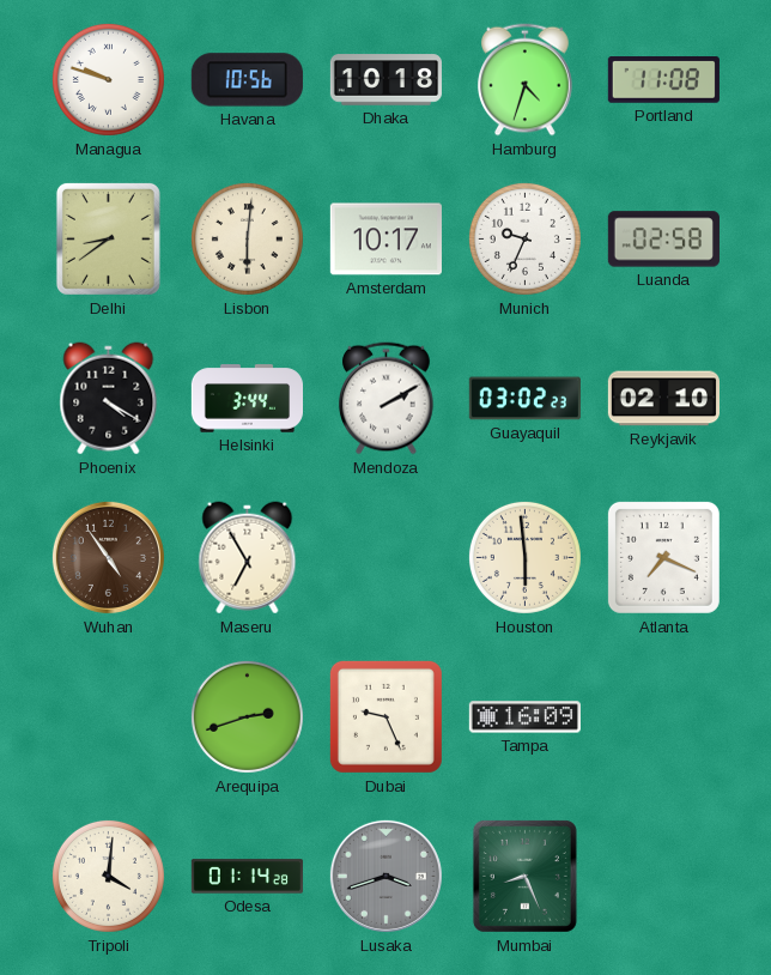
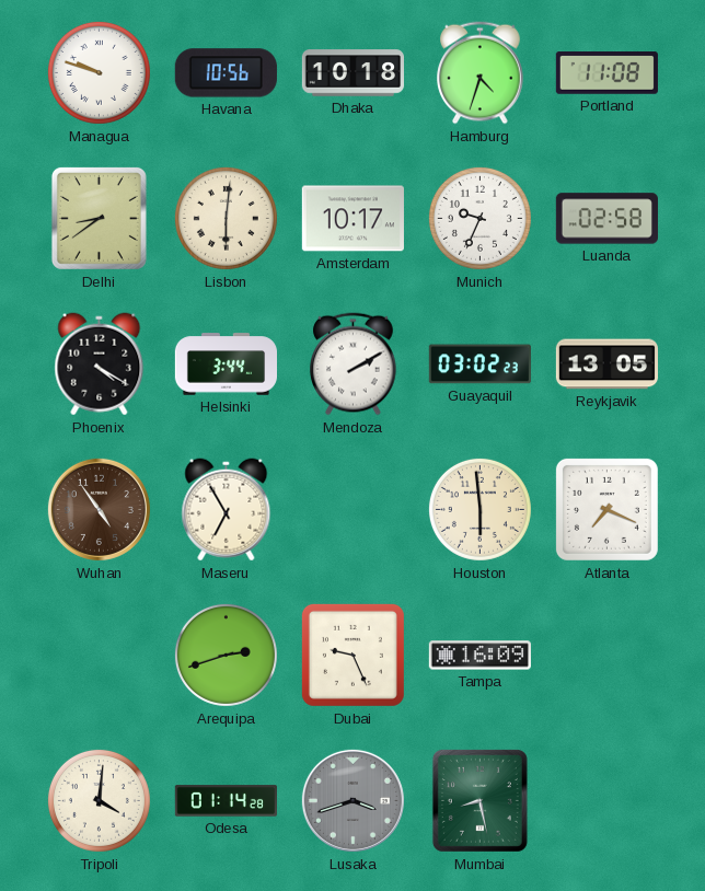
Reykjavik: 02:10 -> 13:05 (606, 364)
Mumbai: 8:26 -> 8:28 (479, 800)
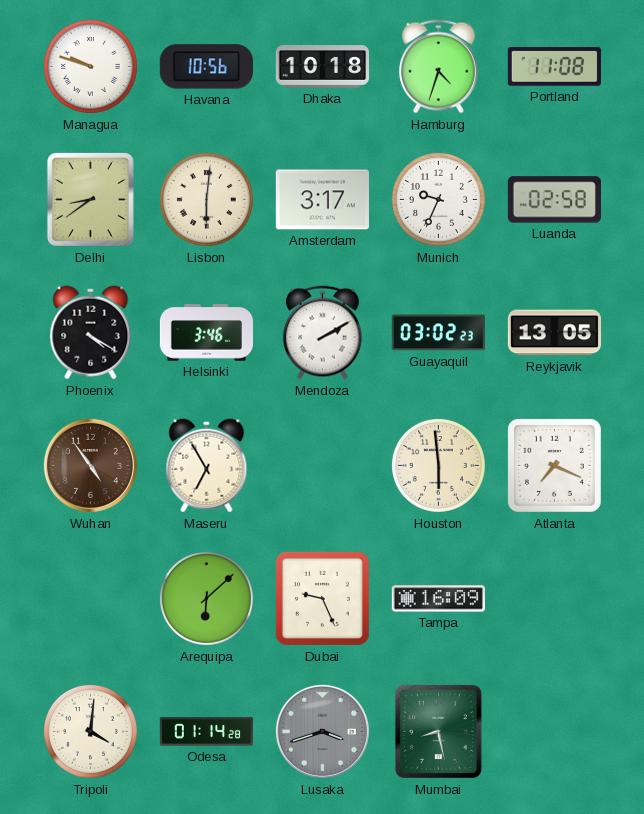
Amsterdam: 10:17 -> 3:17 (322, 200)
Helsinki: 3:44 -> 3:46 (206, 333)
Arequipa: 2:42 -> 6:08 (206, 598)
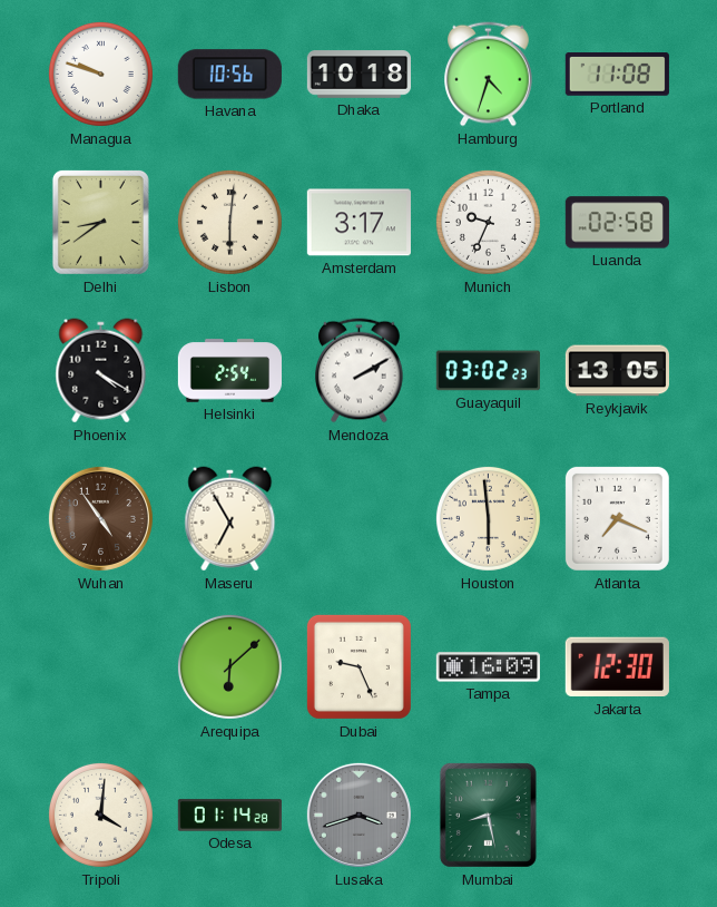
Helsinki: 3:46 -> 2:54 (229, 371)
Jakarta: none -> 12:30 (617, 667)
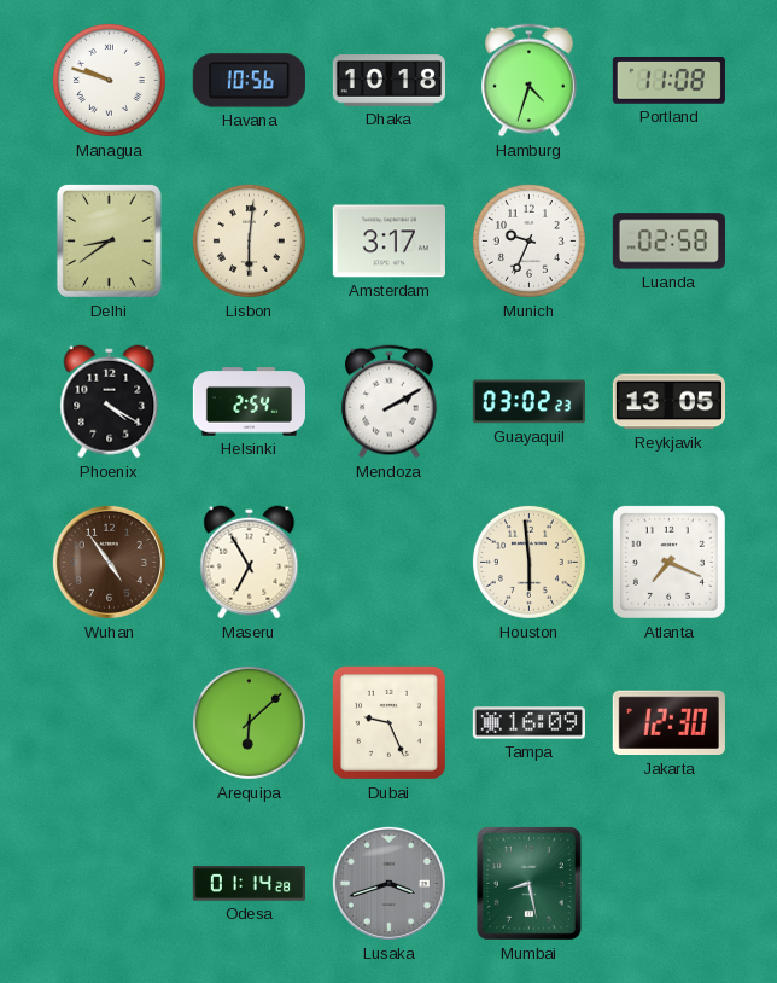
Tripoli: 4:01 -> none (100, 815)
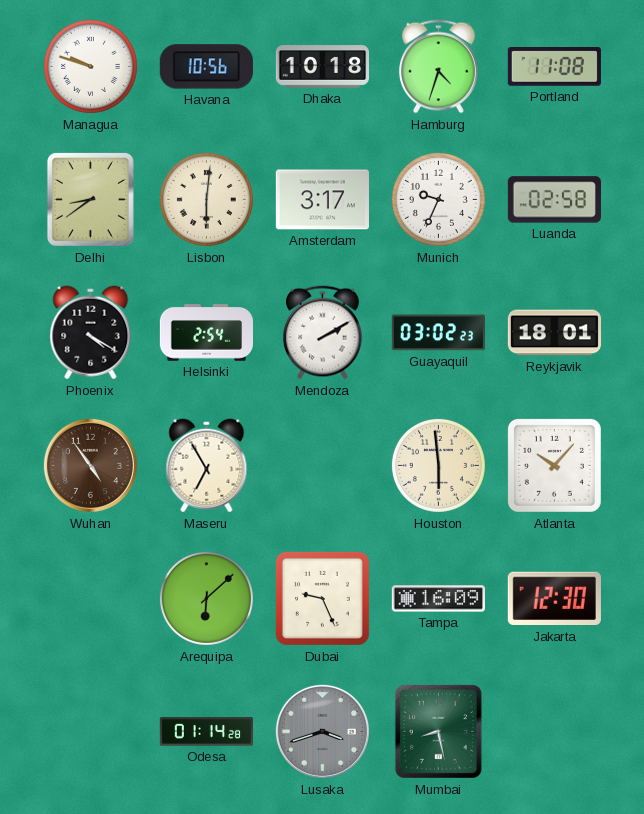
Reykjavik: 13:05 -> 18:01 (554, 333)
Atlanta: 7:19 -> 10:07 (554, 465)
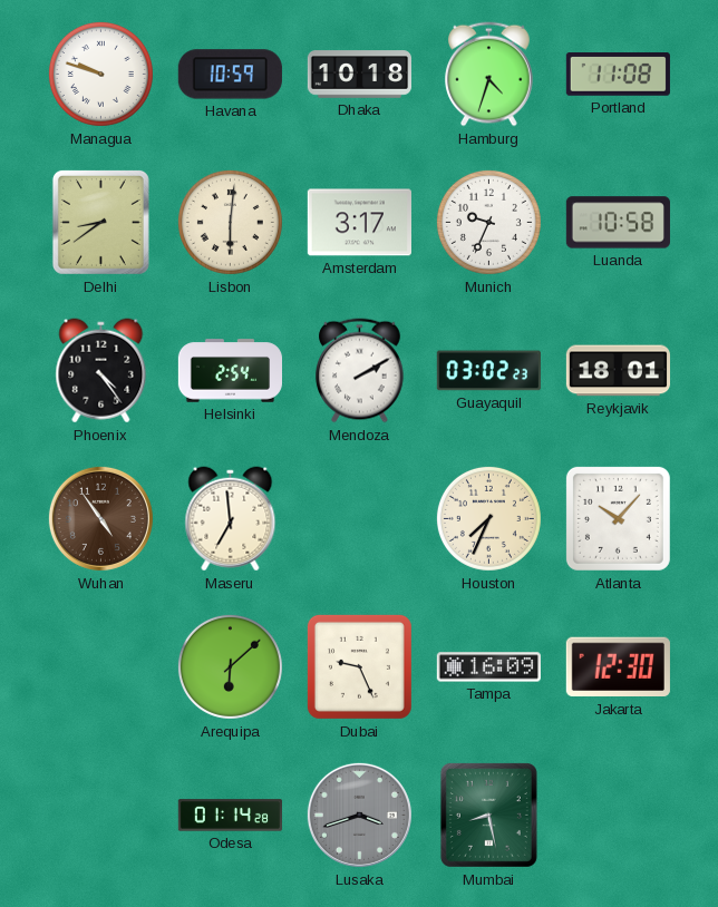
Havana: 10:56 -> 10:59 (230, 75)
Luanda: 02:58 -> 10:58 (618, 223)
Phoenix: 4:20 -> 4:24 (101, 371)
Maseru: 6:55 -> 6:59 (231, 519)
Houston: 5:59 -> 7:34 (488, 518)
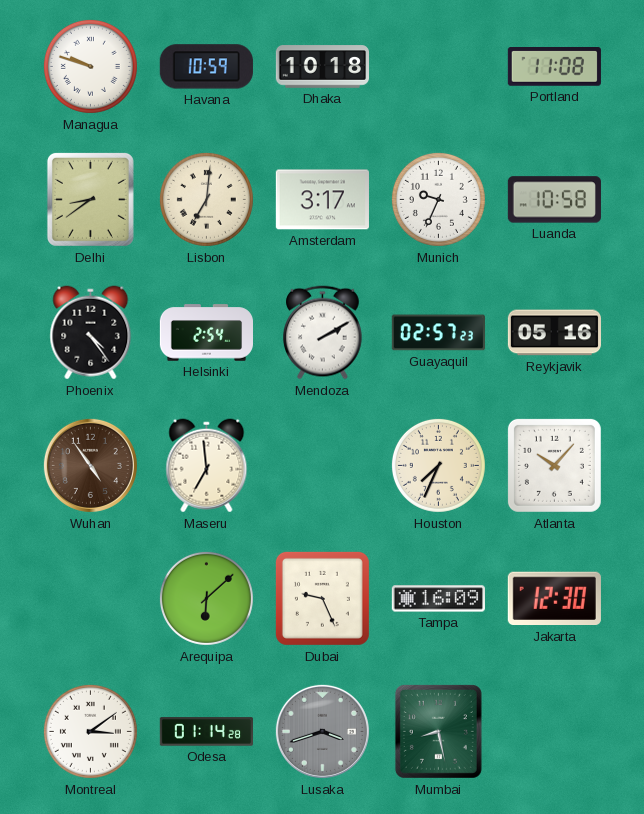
Hamburg: 4:33 -> none (489, 75)
Lisbon: 6:01 -> 7:01 (206, 199)
Guayaquil: 03:02 -> 02:57 (438, 333)
Reykjavik: 18:01 -> 05:16 (554, 333)
Montreal: none -> 3:09 (90, 731)
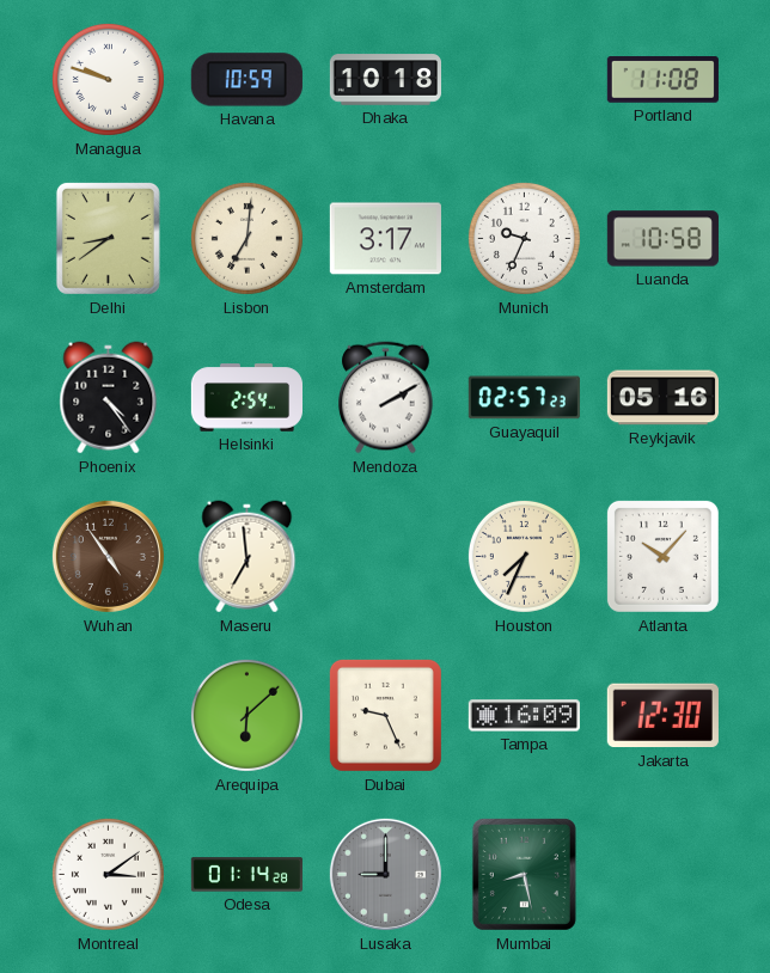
Lusaka: 3:42 -> 9:00 (385, 874)
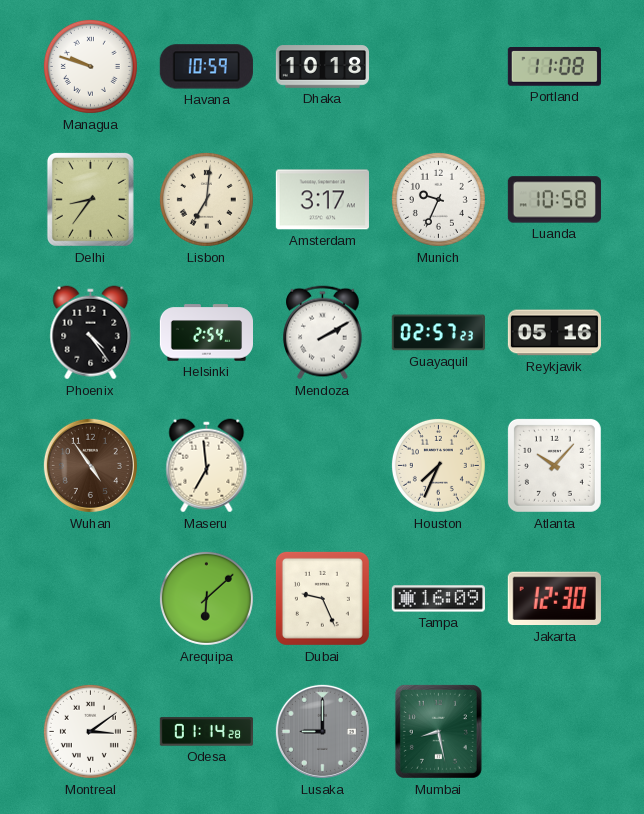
Delhi: 8:39 -> 8:36 (90, 199)
